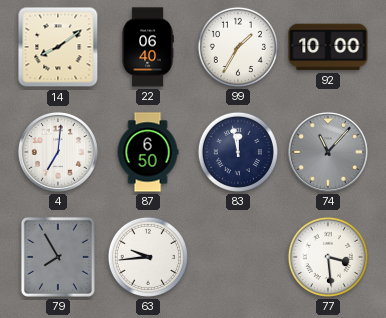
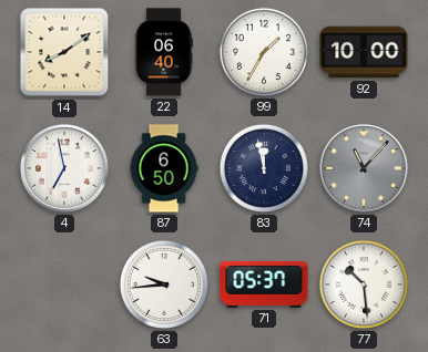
4: 7:01 -> 6:58 (64, 168)
79: 7:55 -> none (58, 257)
71: none -> 05:37 (264, 284)
77: 3:29 -> 10:29 (364, 284)
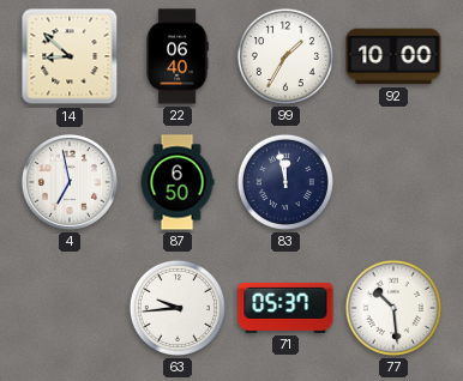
14: 8:09 -> 8:52 (70, 56)
74: 11:07 -> none (364, 168)
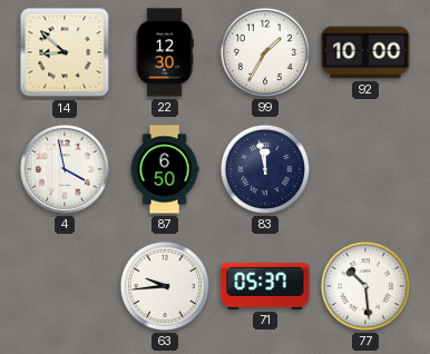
22: 06:40 -> 12:30 (165, 52)
4: 6:58 -> 3:58 (65, 169)
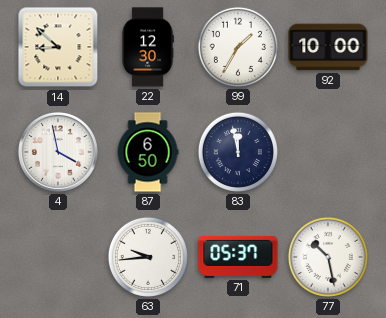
77: 10:29 -> 10:28 (328, 257)
